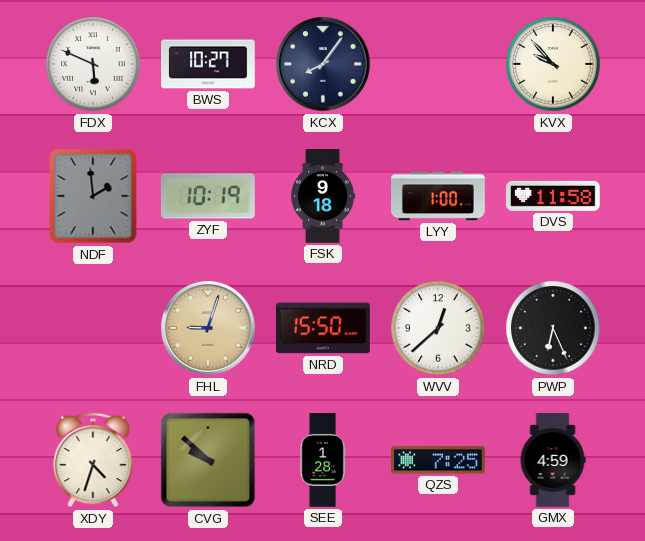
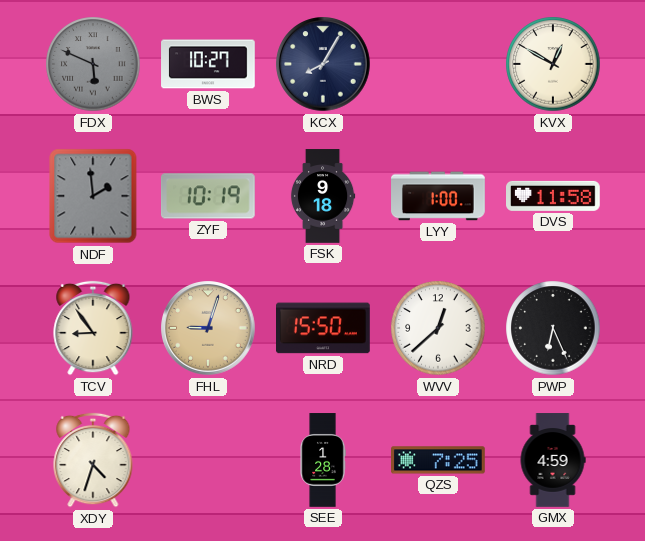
FDX dial: white -> grey (93, 64)
KCX: 8:06 -> 8:05 (323, 64)
KVX: 9:53 -> 12:50 (553, 64)
TCV: none -> 8:54 (93, 328)
CVG: 9:52 -> none (208, 460)
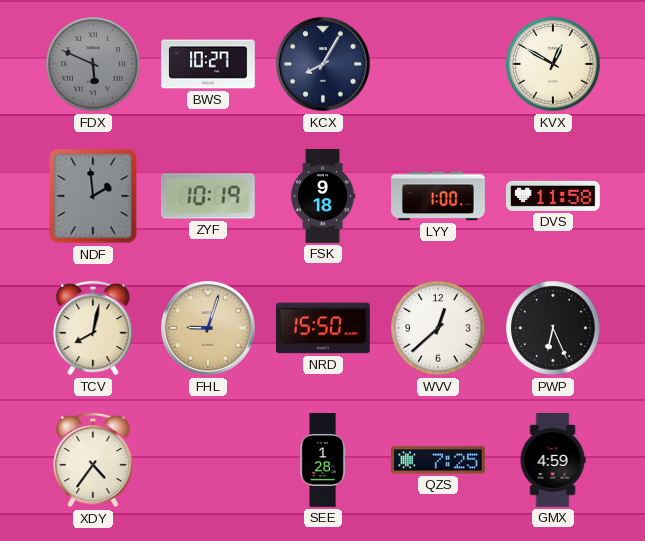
TCV: 8:54 -> 8:02 (93, 328)
XDY: 4:33 -> 4:36 (93, 460)
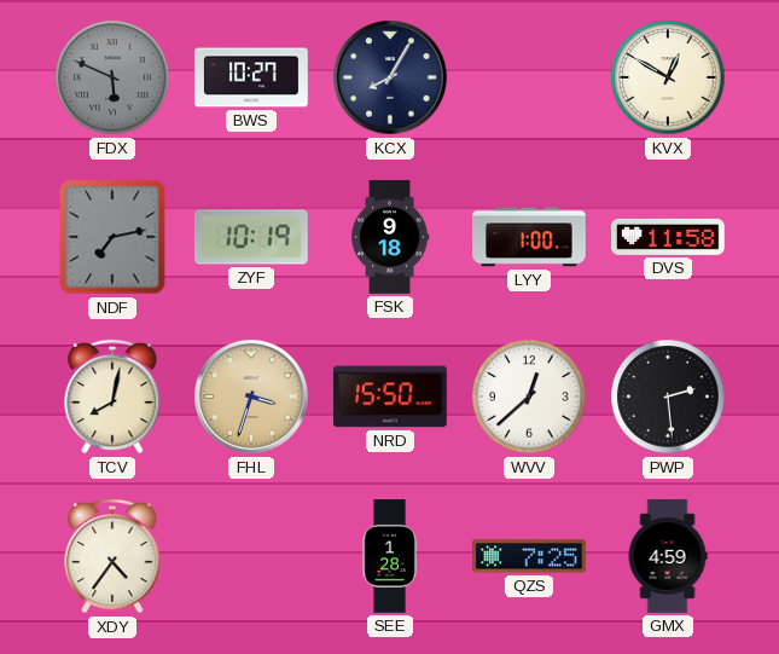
NDF: 1:59 -> 7:13 (112, 237)
FHL: 9:03 -> 3:33 (251, 397)
PWP: 6:26 -> 2:29 (668, 397)
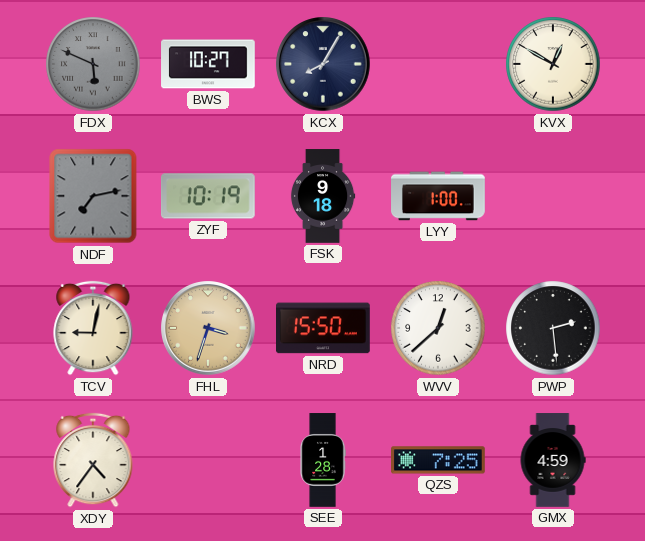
DVS: 11:58 -> none (669, 237)
TCV: 8:02 -> 9:02 (93, 328)
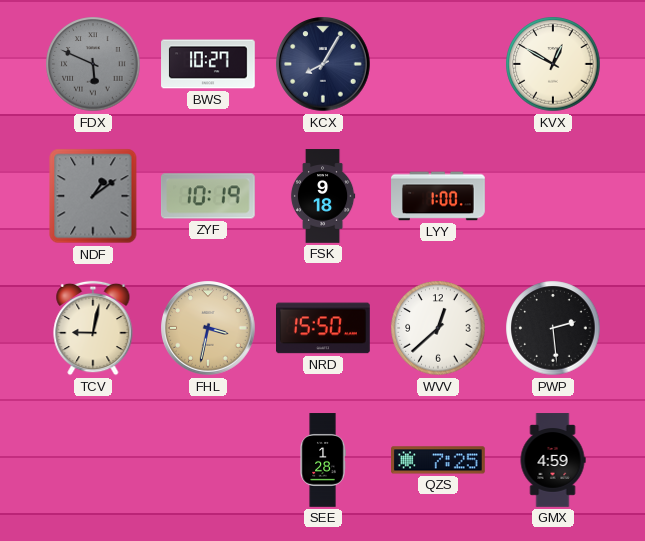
NDF: 7:13 -> 1:09 (93, 196)
FHL: 3:33 -> 3:32 (208, 328)
XDY: 4:36 -> none (93, 460)
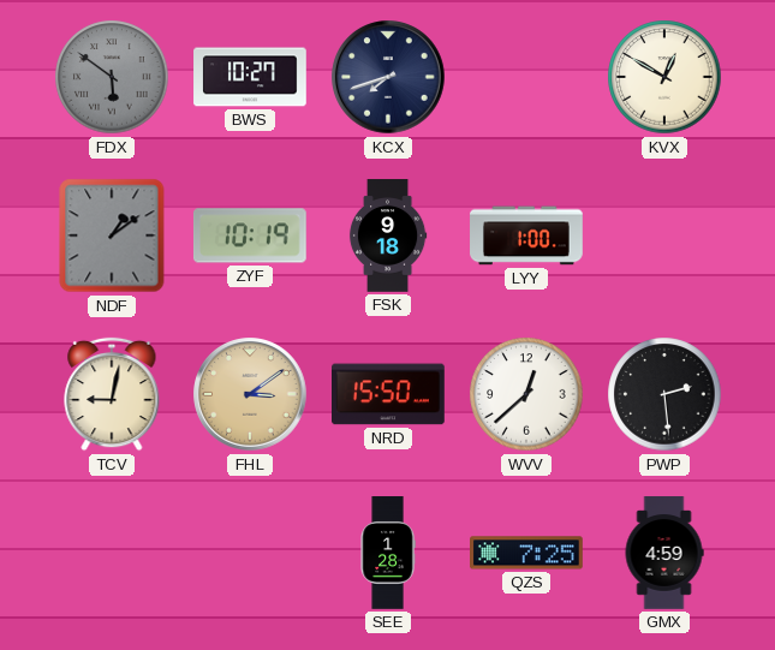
FDX: 5:49 -> 5:51 (112, 77)
KCX: 8:05 -> 7:42 (388, 77)
FHL: 3:32 -> 3:09 (250, 394)
